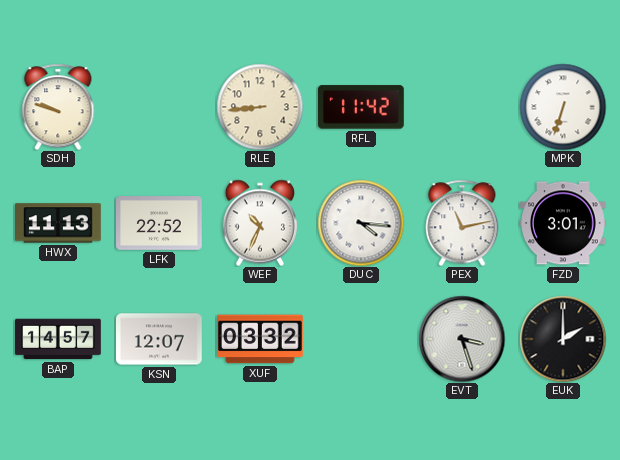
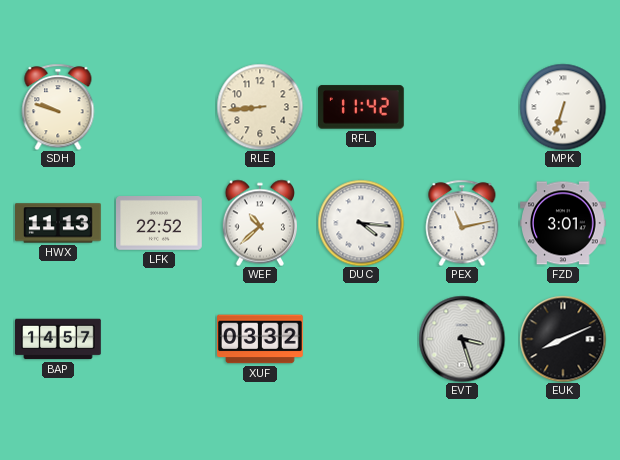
WEF: 10:34 -> 10:38 (259, 223)
KSN: 12:07 -> none (160, 339)
EUK: 2:00 -> 8:11 (563, 339)
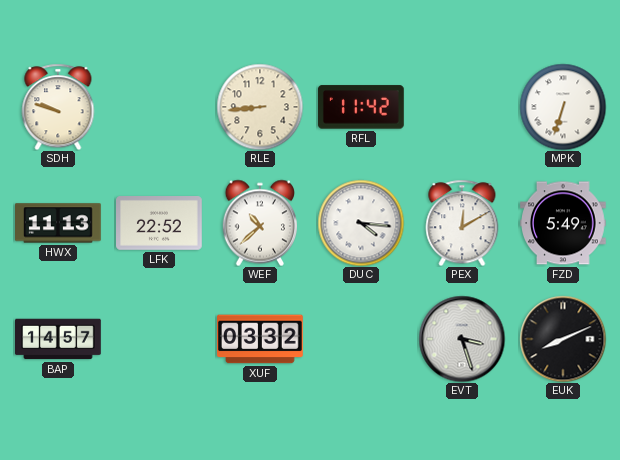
PEX: 11:13 -> 12:10 (462, 223)
FZD: 3:01 -> 5:49 (564, 223)
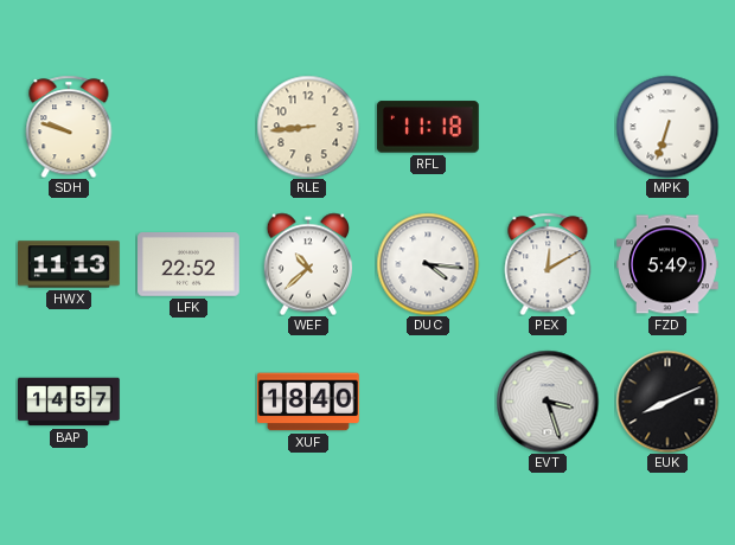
RFL: 11:42 -> 11:18 (428, 127)
XUF: 03:32 -> 18:40 (309, 402)
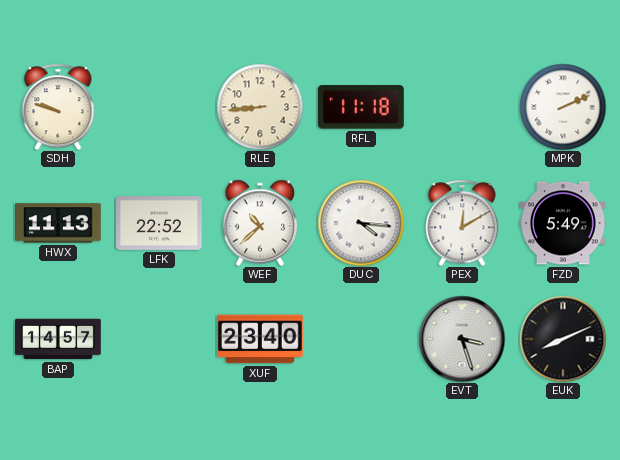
MPK: 6:33 -> 2:11 (563, 107)
XUF: 18:40 -> 23:40 (261, 339)
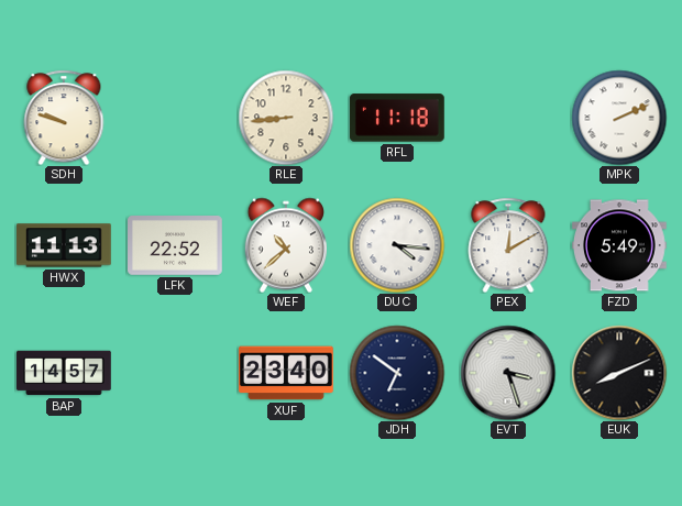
JDH: none -> 6:51 (397, 373)
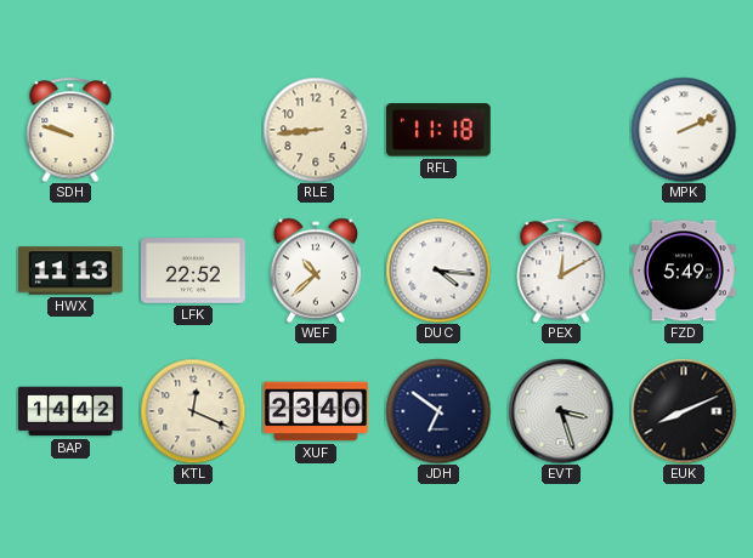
BAP: 14:57 -> 14:42 (70, 411)
KTL: none -> 12:19 (193, 411)
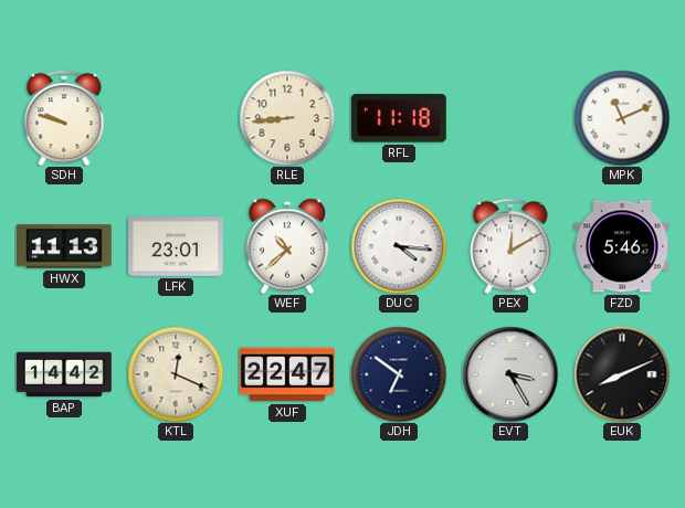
MPK: 2:11 -> 11:11 (622, 118)
LFK: 22:52 -> 23:01 (177, 247)
FZD: 5:49 -> 5:46 (623, 246)
XUF: 23:40 -> 22:47 (288, 374)
EVT: 3:27 -> 3:25 (510, 374)
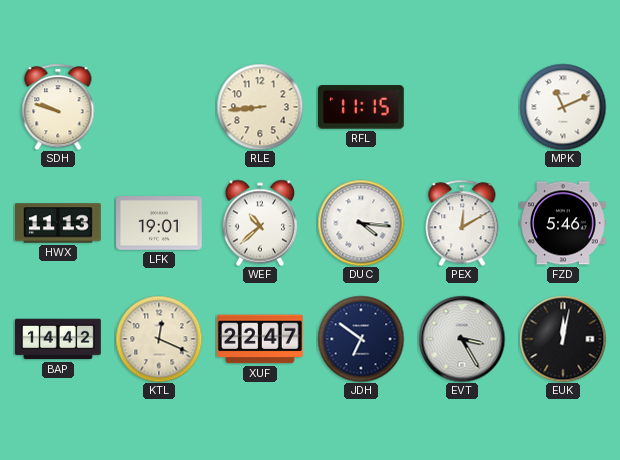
RFL: 11:18 -> 11:15 (361, 107)
LFK: 23:01 -> 19:01 (160, 224)
EUK: 8:11 -> 12:02 (563, 339)
